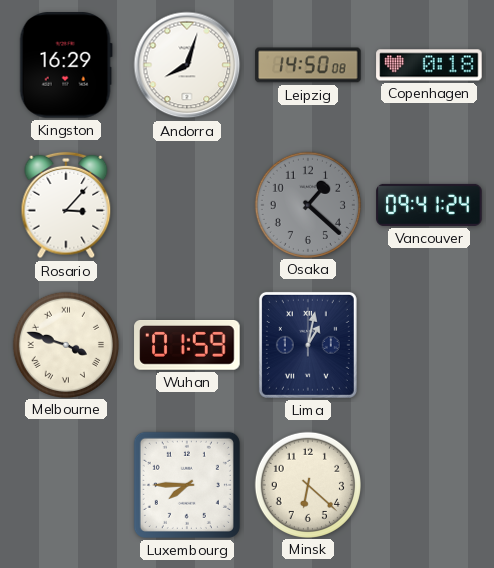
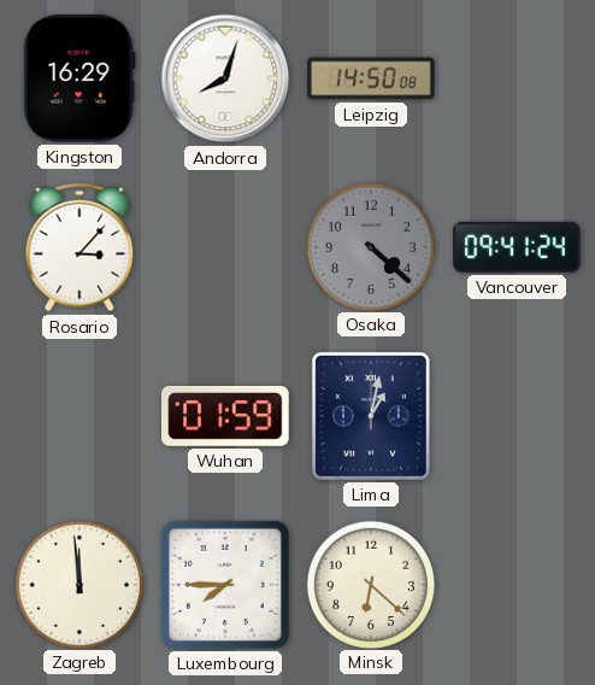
Copenhagen: 0:18 -> none (429, 65)
Osaka: 1:22 -> 4:22 (370, 246)
Melbourne: 3:48 -> none (65, 344)
Zagreb: none -> 11:59 (78, 584)
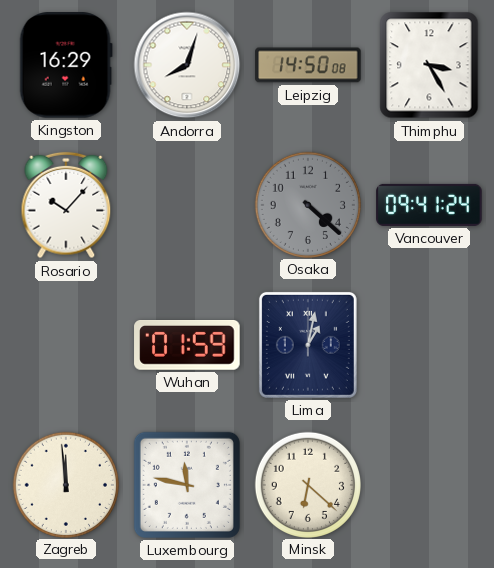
Thimphu: none -> 3:25 (429, 65)
Rosario: 3:07 -> 10:07 (66, 205)
Luxembourg: 7:45 -> 11:47 (187, 485)
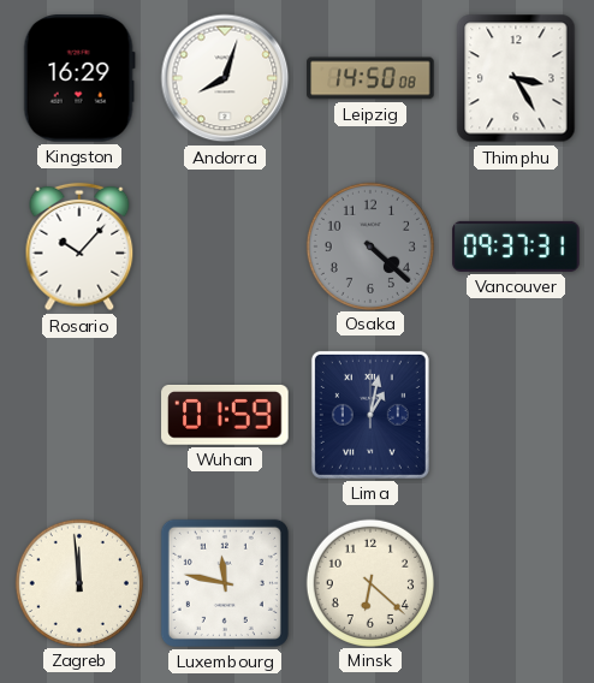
Vancouver: 09:41 -> 09:37 (516, 247)
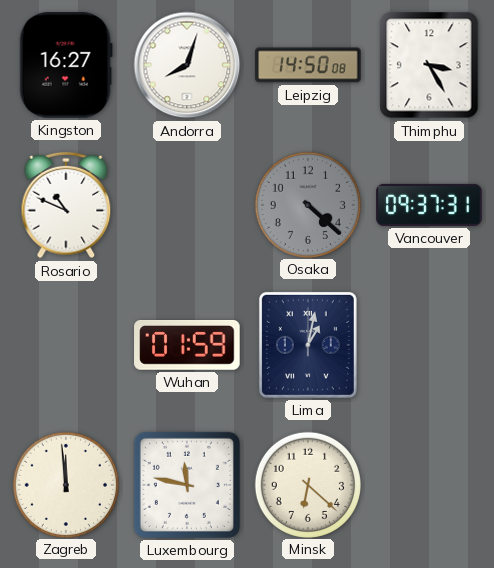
Kingston: 16:29 -> 16:27 (66, 65)
Rosario: 10:07 -> 10:49 (66, 205)
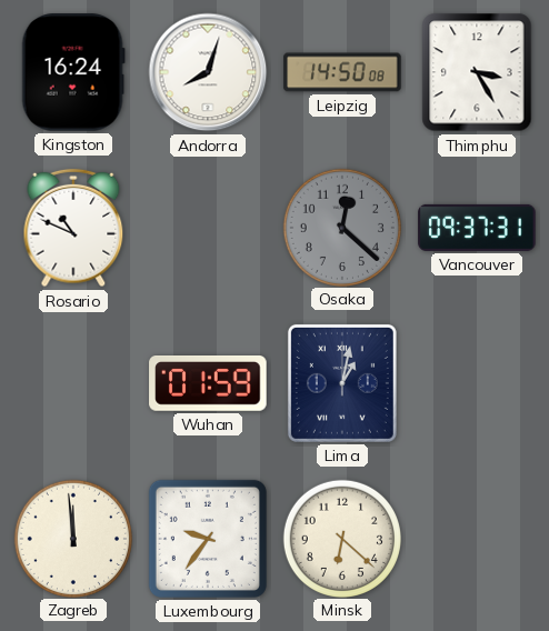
Kingston: 16:27 -> 16:24 (73, 72)
Osaka: 4:22 -> 12:22 (341, 227)
Luxembourg: 11:47 -> 9:36 (208, 539)
